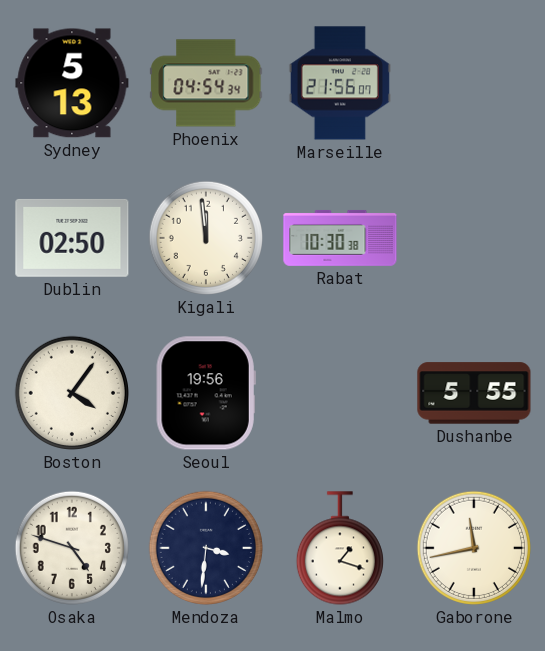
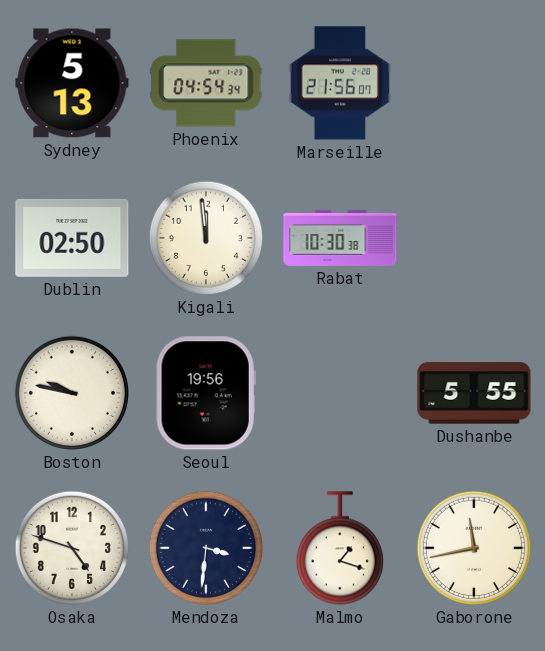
Boston: 4:06 -> 9:47 (72, 393)
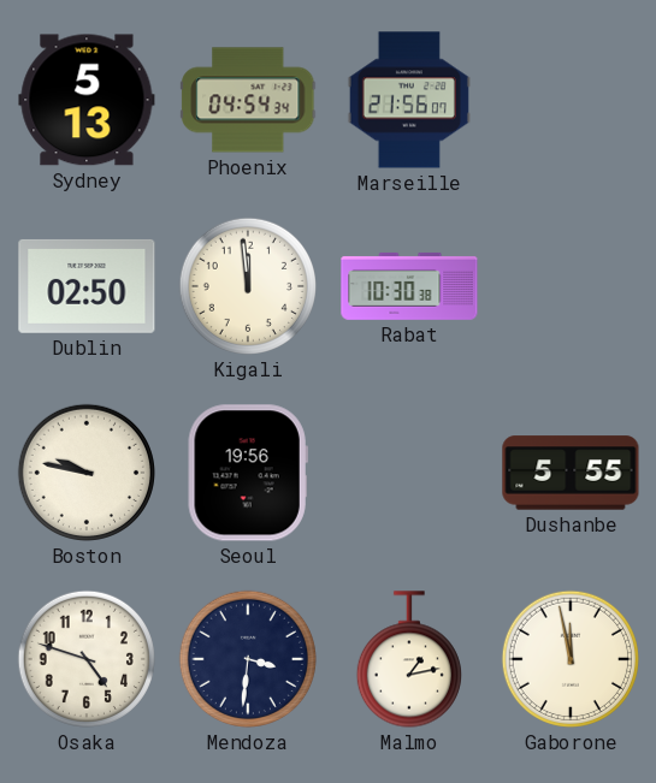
Malmo: 1:18 -> 1:13 (409, 659)
Gaborone: 11:43 -> 11:58 (571, 659)
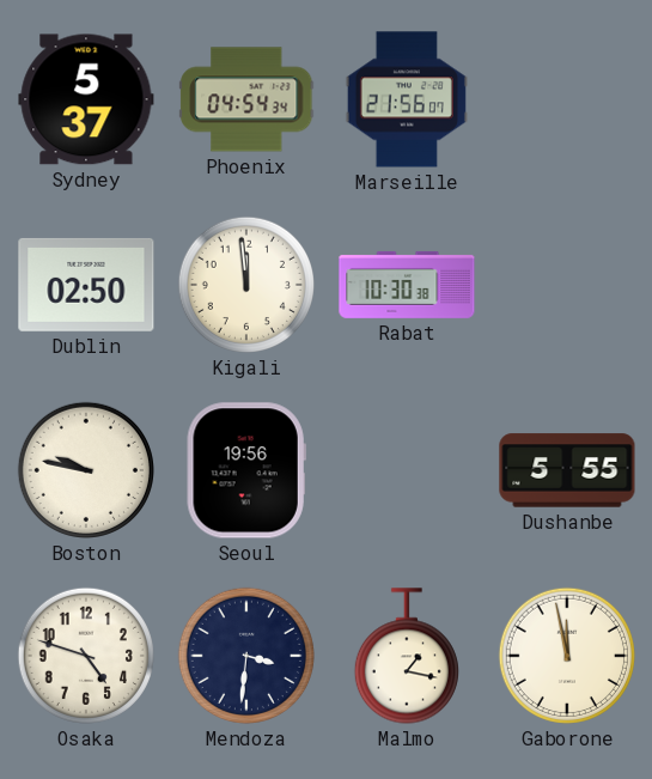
Sydney: 5:13 -> 5:37 (86, 99)
Malmo: 1:13 -> 1:17 (407, 656)
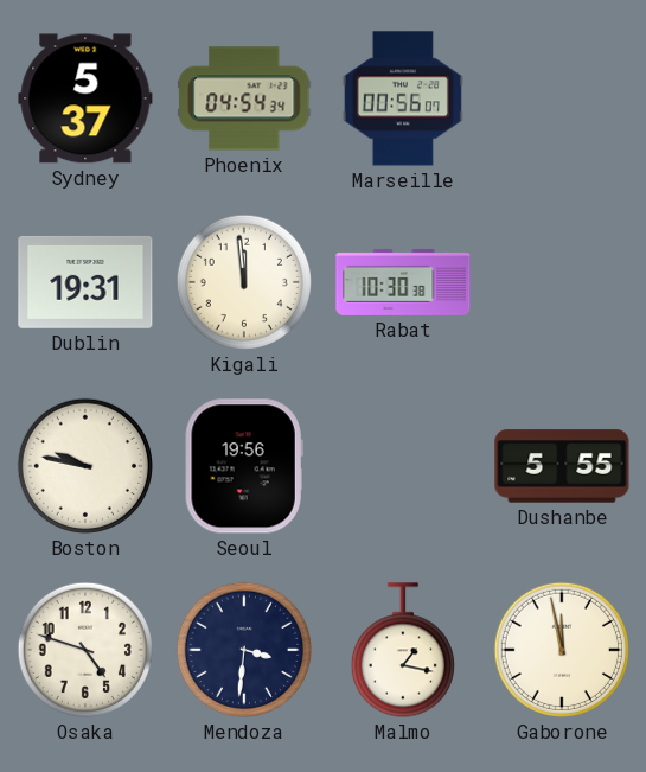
Marseille: 21:56 -> 00:56 (403, 98)
Dublin: 02:50 -> 19:31 (85, 282)
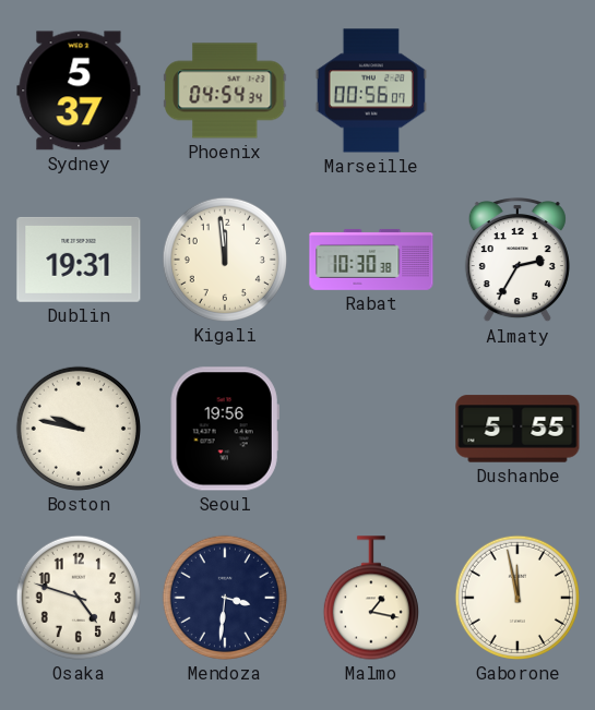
Almaty: none -> 2:35 (517, 261)
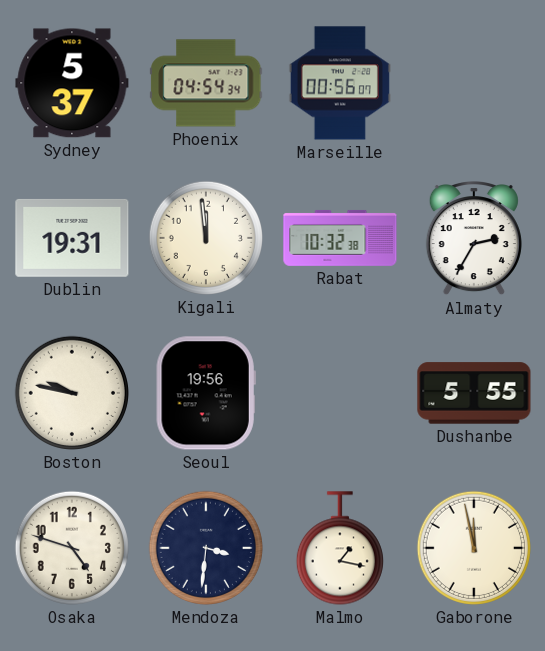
Rabat: 10:30 -> 10:32 (340, 238)
